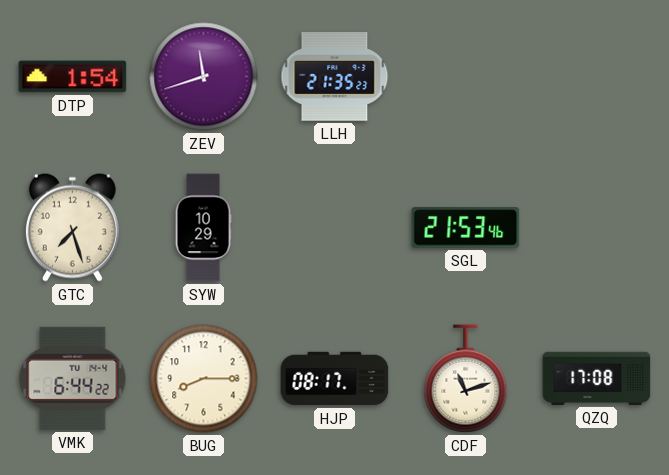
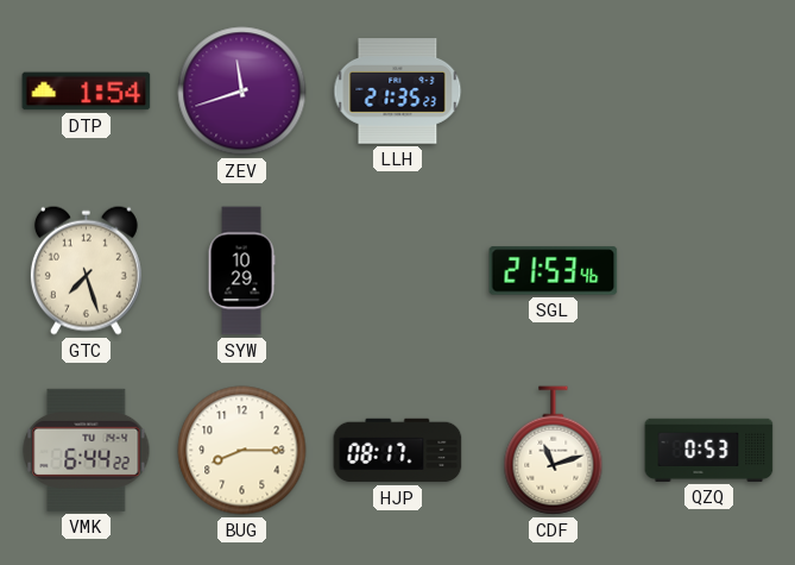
QZQ: 17:08 -> 0:53 (709, 450)
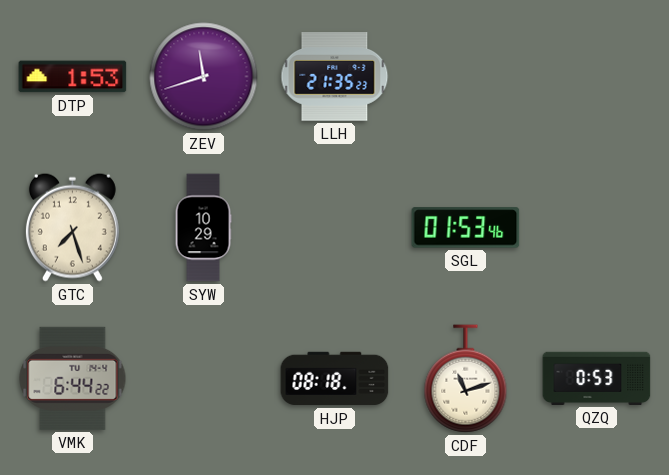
DTP: 1:54 -> 1:53 (73, 77)
SGL: 21:53 -> 01:53 (466, 228)
BUG: 8:15 -> none (242, 451)
HJP: 08:17 -> 08:18 (335, 379)
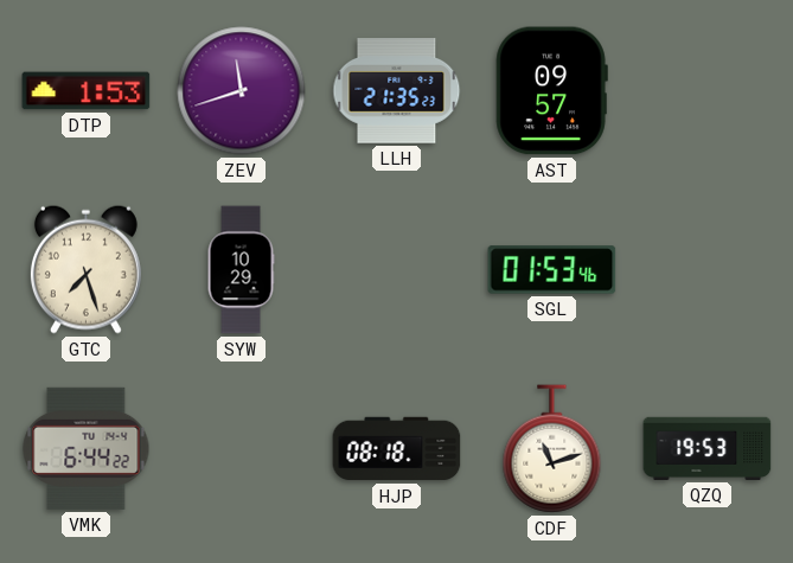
AST: none -> 09:57 (551, 91)
QZQ: 0:53 -> 19:53 (708, 448)
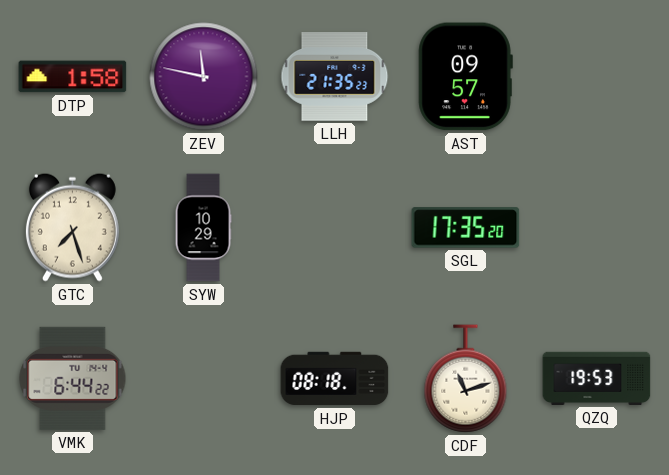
DTP: 1:53 -> 1:58 (73, 77)
ZEV: 11:42 -> 11:47 (204, 77)
SGL: 01:53 -> 17:35 (466, 228)
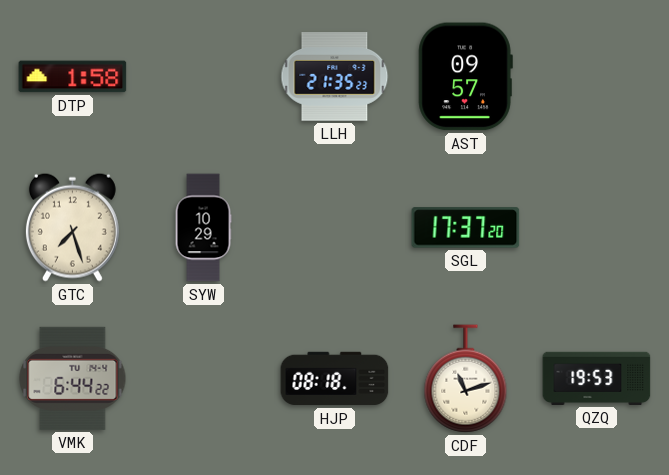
ZEV: 11:47 -> none (204, 77)
SGL: 17:35 -> 17:37 (466, 228)
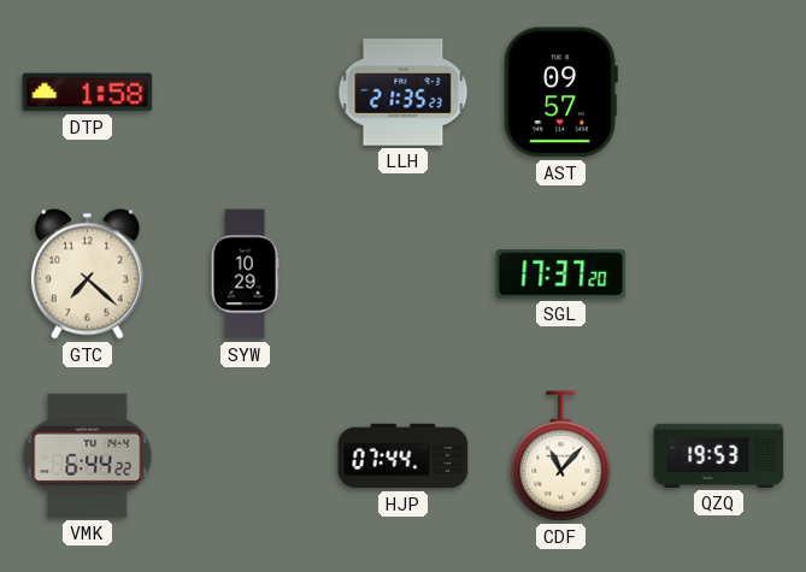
GTC: 7:27 -> 7:22 (87, 273)
HJP: 08:18 -> 07:44 (404, 456)
CDF: 11:12 -> 11:07 (561, 456)
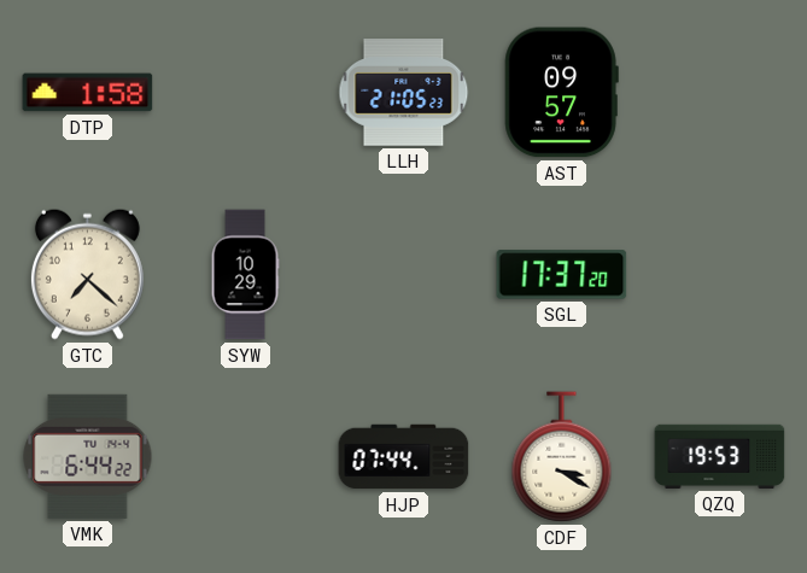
LLH: 21:35 -> 21:05 (404, 93)
CDF: 11:07 -> 3:20 (562, 457)
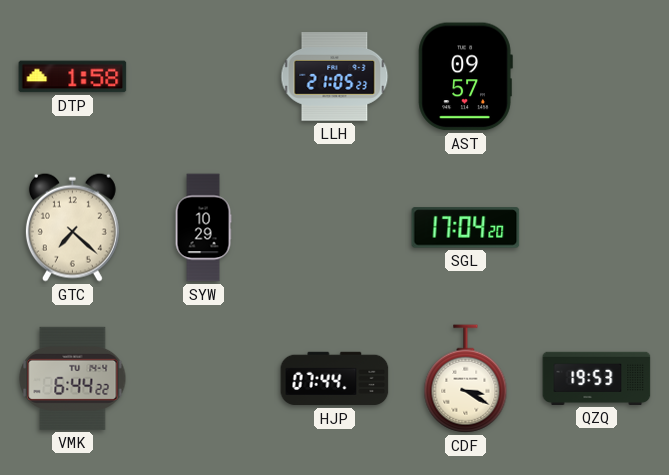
SGL: 17:37 -> 17:04 (466, 228)
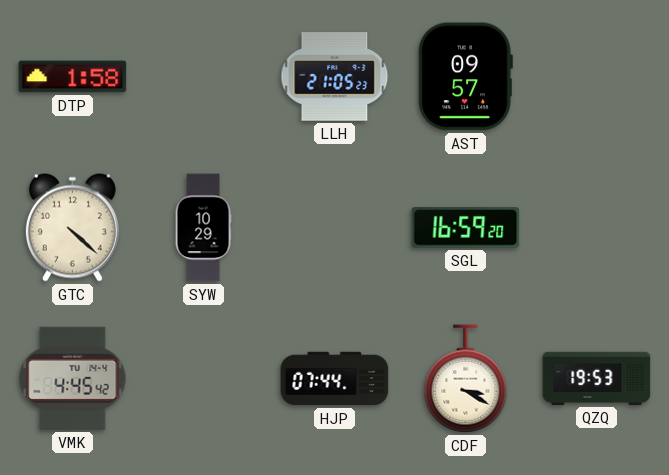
GTC: 7:22 -> 4:22 (72, 227)
SGL: 17:04 -> 16:59 (466, 228)
VMK: 6:44 -> 4:45 (73, 378)
